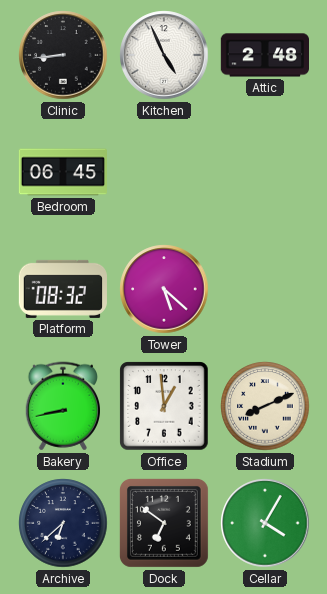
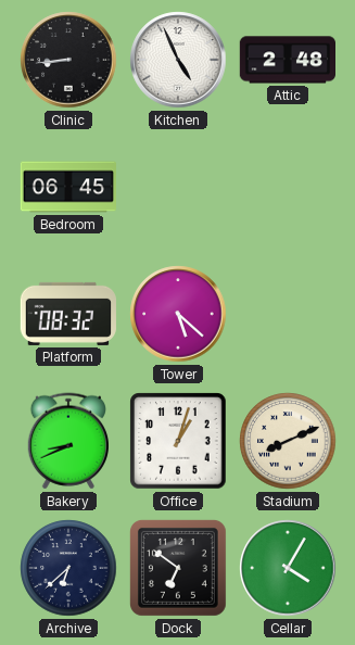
Bakery: 8:43 -> 8:41 (67, 441)
Office: 12:59 -> 1:03 (178, 441)
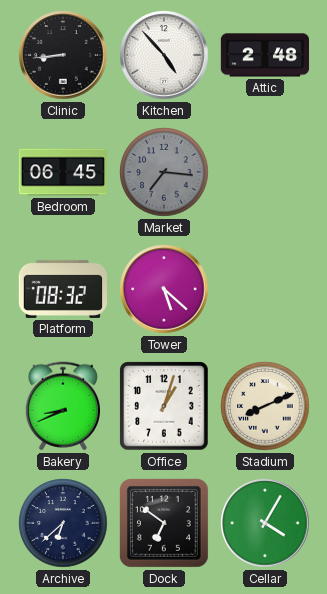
Kitchen: 4:56 -> 4:53 (164, 55)
Market: none -> 7:16 (164, 172)
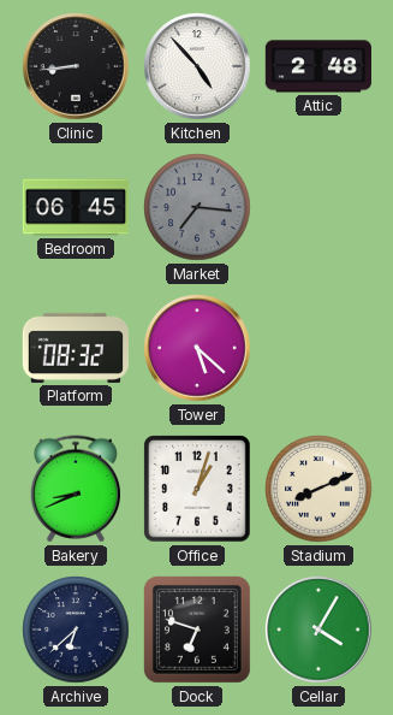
Dock: 6:51 -> 6:48 (197, 630)
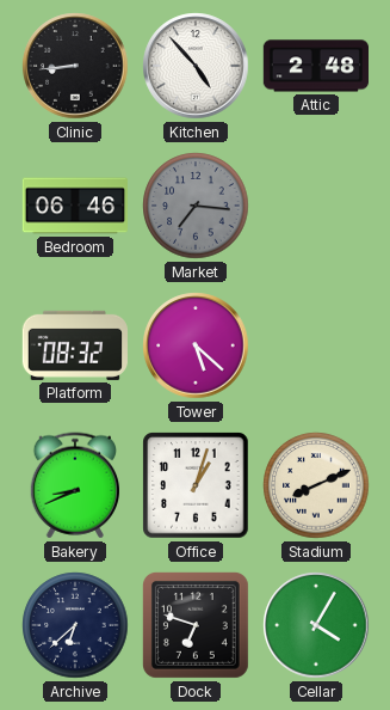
Bedroom: 06:45 -> 06:46 (74, 206)
